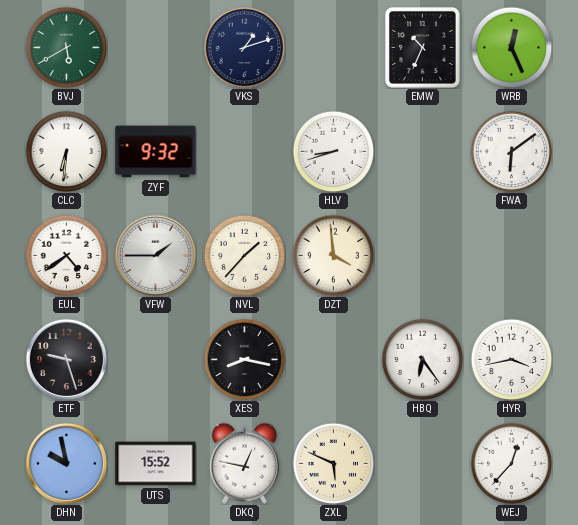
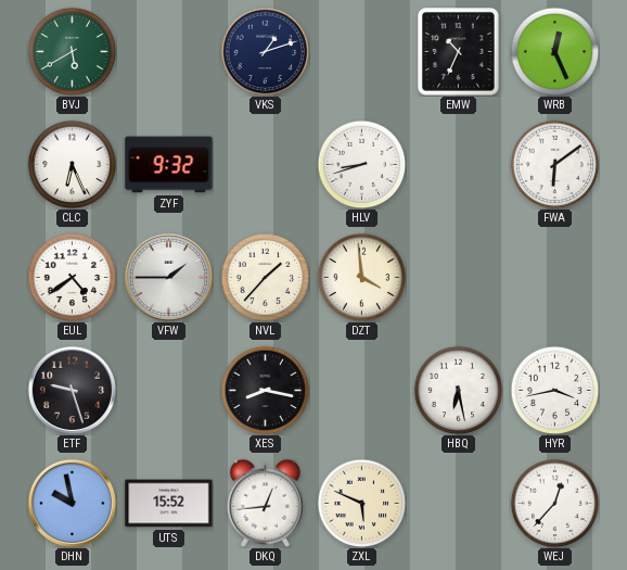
CLC: 6:31 -> 6:26 (72, 164)
HBQ: 6:24 -> 6:28 (458, 390)
DKQ: 12:47 -> 12:44 (265, 503)
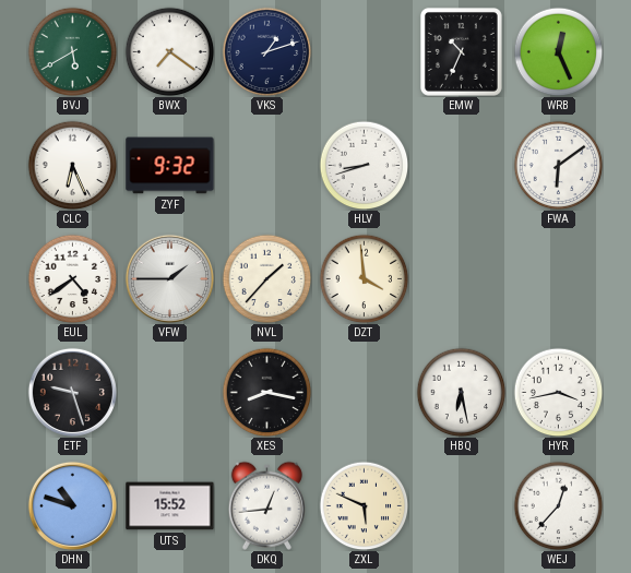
BWX: none -> 7:21 (169, 51)
DHN: 9:58 -> 10:48 (72, 505)
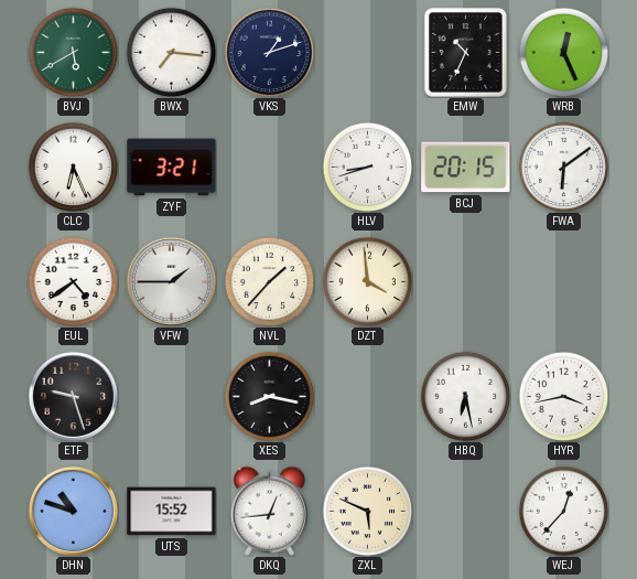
BWX: 7:21 -> 7:16 (171, 52)
ZYF: 9:32 -> 3:21 (172, 168)
BCJ: none -> 20:15 (466, 168)
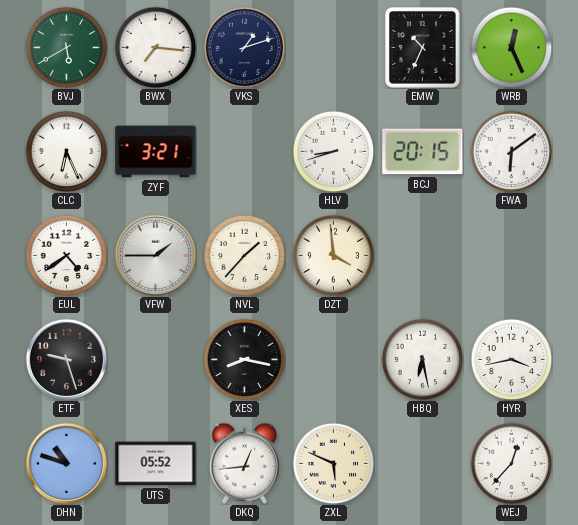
UTS: 15:52 -> 05:52 (156, 464)
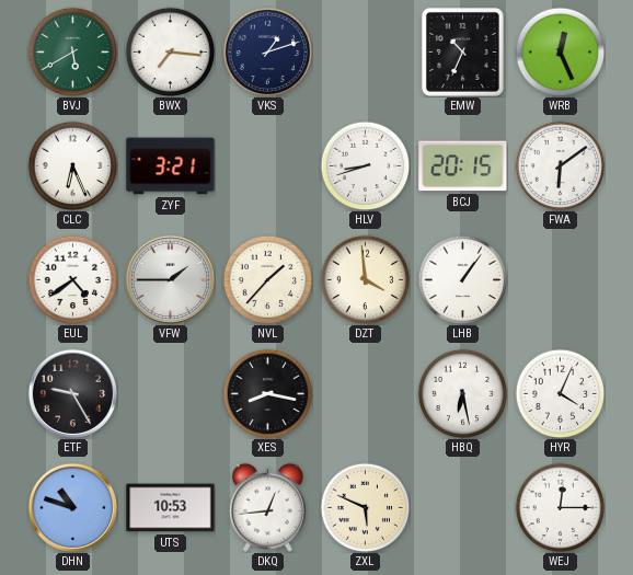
LHB: none -> 1:06 (462, 279)
ETF: 9:27 -> 9:25 (72, 393)
HYR: 3:43 -> 4:04 (560, 393)
UTS: 05:52 -> 10:53 (171, 508)
WEJ: 12:37 -> 12:15 (560, 507)
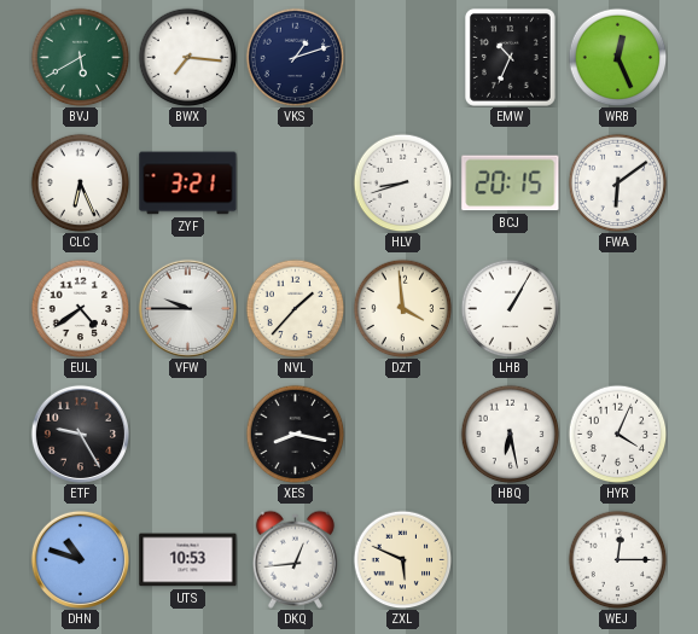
VFW: 1:45 -> 9:45 (187, 308)
LHB: 1:06 -> 1:05 (510, 308)
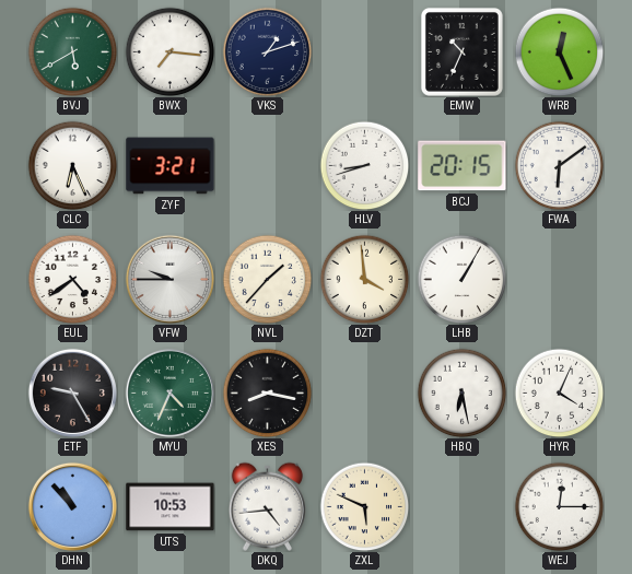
MYU: none -> 4:34 (169, 393)
DHN: 10:48 -> 10:53 (72, 506)
DKQ: 12:44 -> 4:44 (267, 506)
